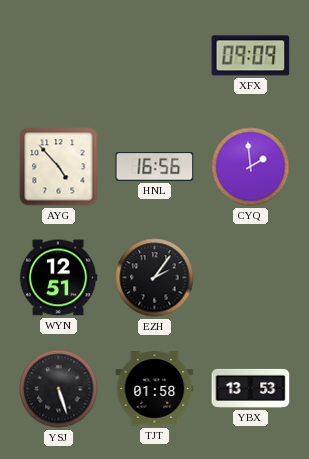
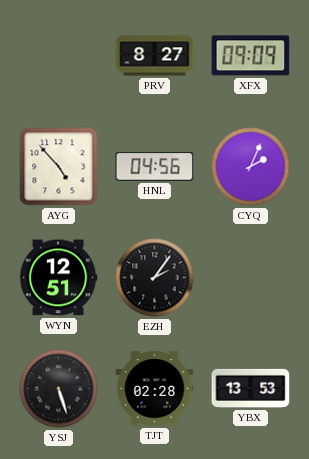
PRV: none -> 8:27 (155, 56)
HNL: 16:56 -> 04:56 (155, 167)
CYQ: 1:59 -> 2:04 (251, 167)
TJT: 01:58 -> 02:28 (155, 389)
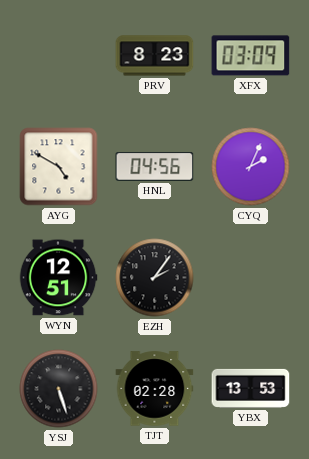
PRV: 8:27 -> 8:23 (155, 56)
XFX: 09:09 -> 03:09 (251, 56)
AYG: 4:53 -> 4:50 (59, 167)
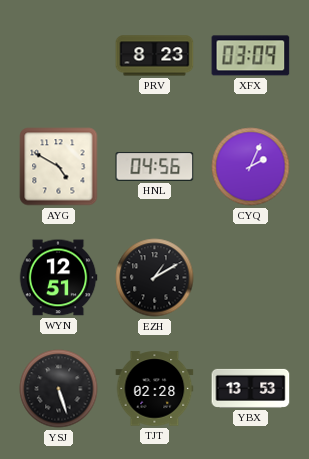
EZH: 2:06 -> 1:10 (155, 278)
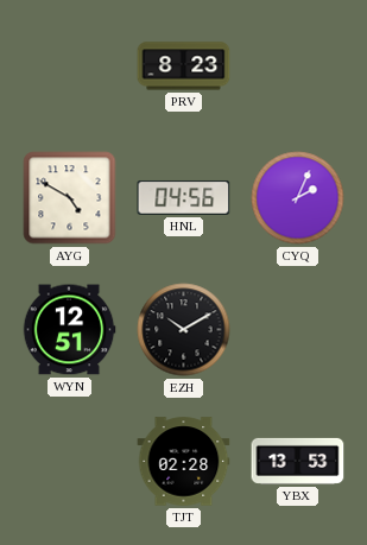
XFX: 03:09 -> none (251, 56)
EZH: 1:10 -> 10:10 (184, 330)
YSJ: 5:27 -> none (59, 389)
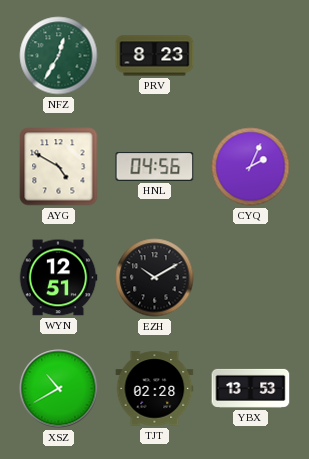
NFZ: none -> 12:35 (59, 56)
XSZ: none -> 10:40 (59, 389)
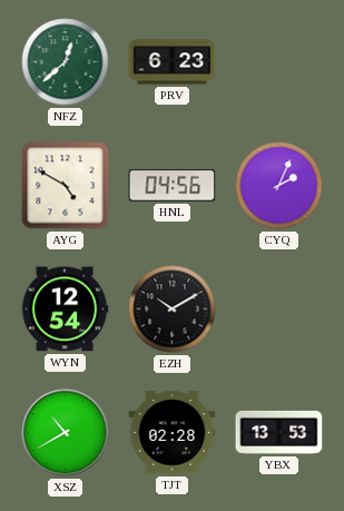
NFZ: 12:35 -> 12:38 (66, 62)
PRV: 8:23 -> 6:23 (173, 62)
WYN: 12:51 -> 12:54 (65, 309)
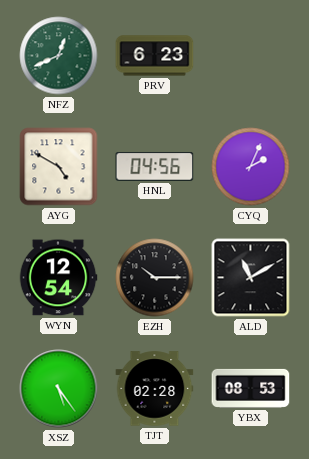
NFZ: 12:38 -> 12:41 (59, 56)
EZH: 10:10 -> 10:15 (155, 278)
ALD: none -> 11:10 (251, 278)
XSZ: 10:40 -> 5:24 (59, 389)
YBX: 13:53 -> 08:53 (251, 388)
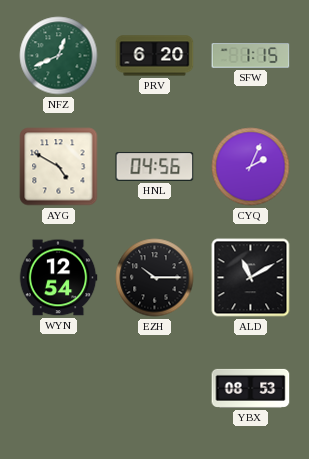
PRV: 6:23 -> 6:20 (155, 56)
SFW: none -> 1:15 (251, 56)
XSZ: 5:24 -> none (59, 389)
TJT: 02:28 -> none (155, 389)
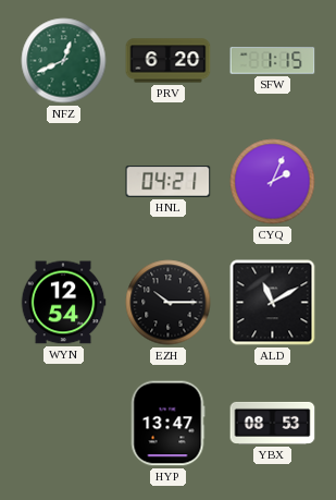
AYG: 4:50 -> none (59, 167)
HNL: 04:56 -> 04:21 (169, 182)
HYP: none -> 13:47 (167, 424)
